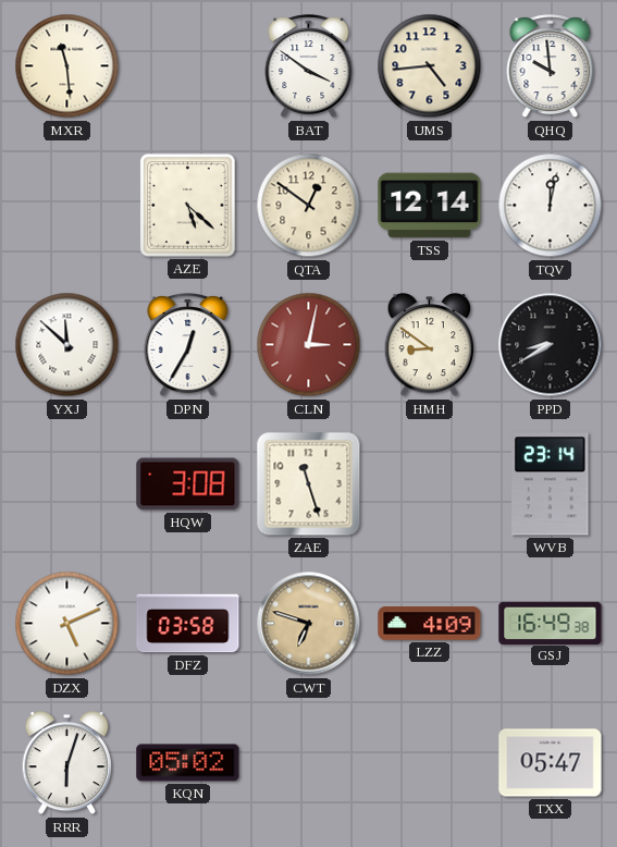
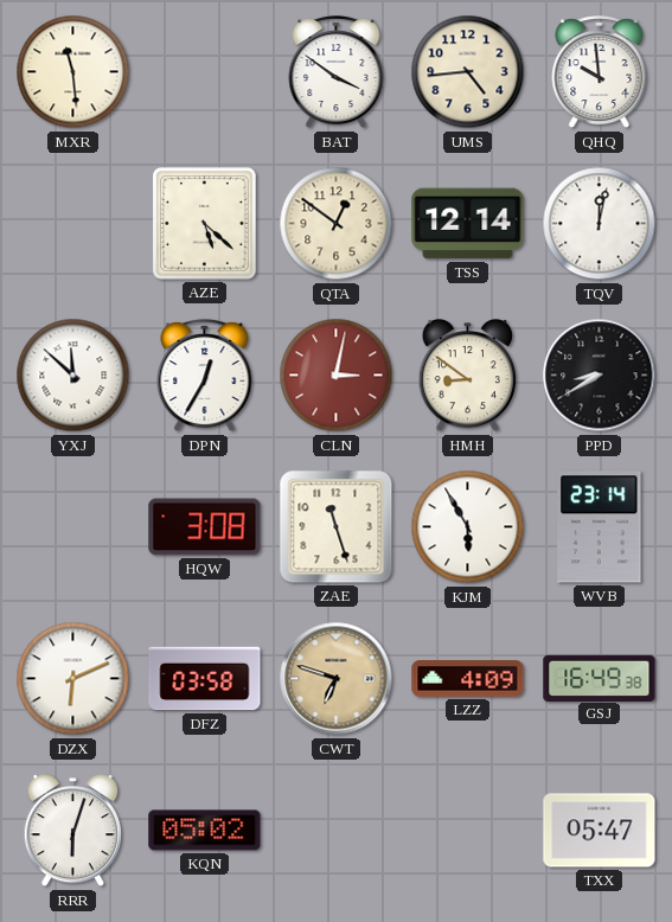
KJM: none -> 5:55 (468, 527)
DZX: 5:11 -> 6:11 (73, 679)
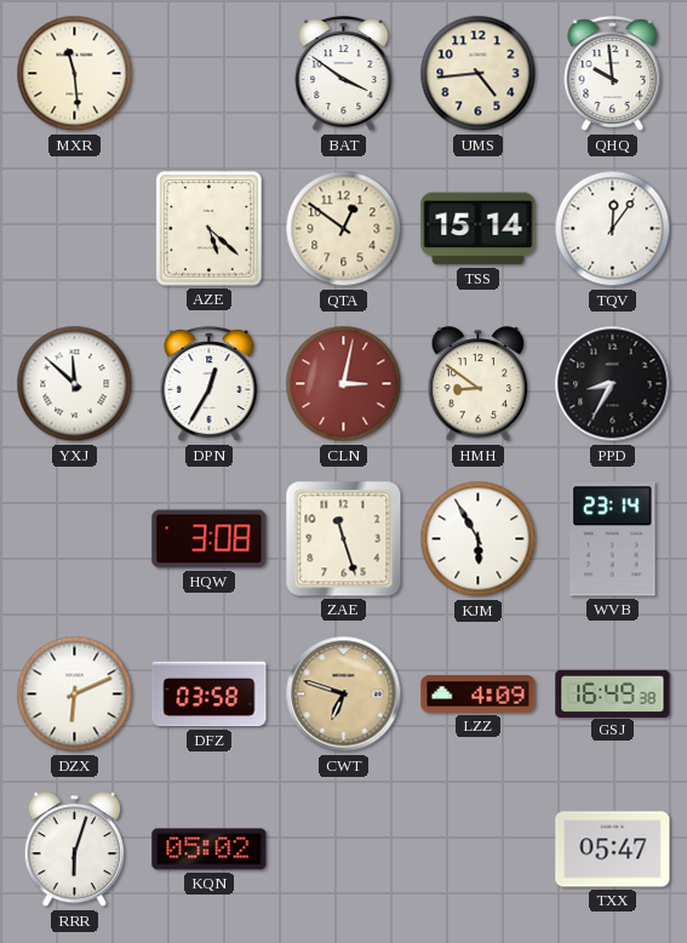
TSS: 12:14 -> 15:14 (479, 229)
TQV: 12:02 -> 12:06 (613, 229)
PPD: 8:40 -> 8:35 (613, 384)
